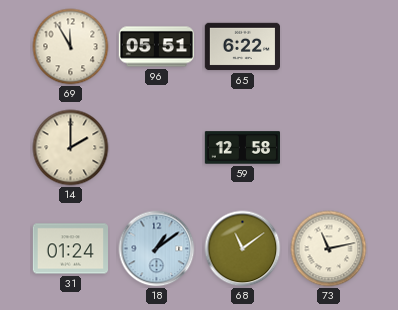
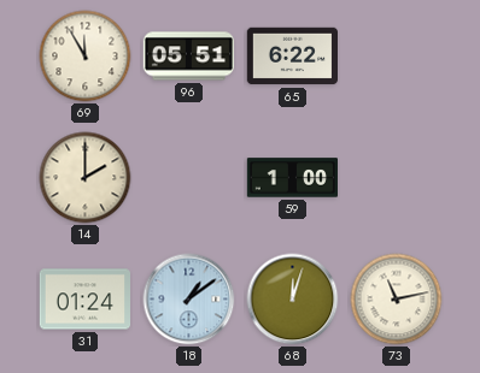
59: 12:58 -> 1:00 (292, 178)
68: 11:09 -> 12:03 (293, 300)
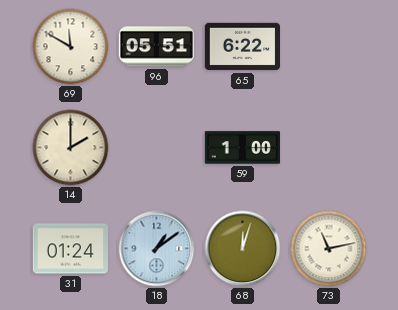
69: 11:55 -> 11:50 (71, 47)
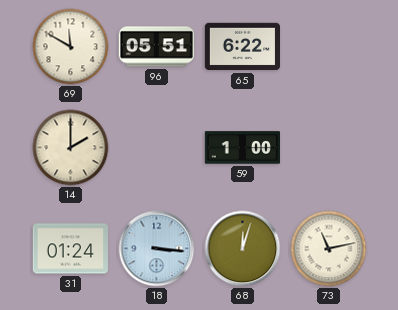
18: 1:09 -> 3:16 (157, 249)
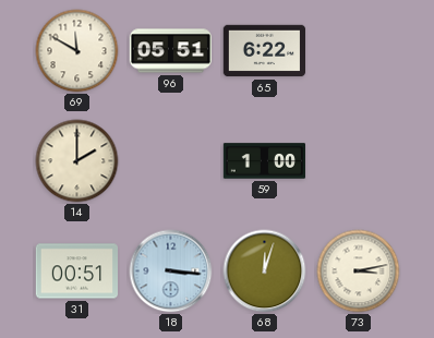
31: 01:24 -> 00:51 (76, 271)
73: 11:13 -> 3:13 (359, 271)
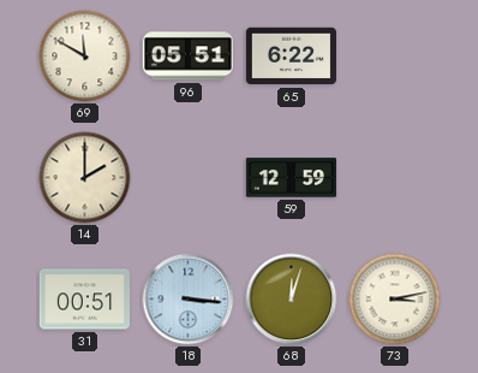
59: 1:00 -> 12:59 (291, 178)
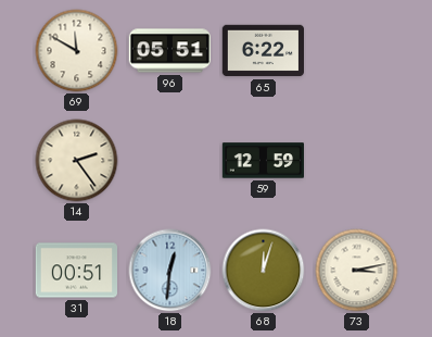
14: 2:00 -> 2:24 (77, 161)
18: 3:16 -> 12:31 (170, 271)
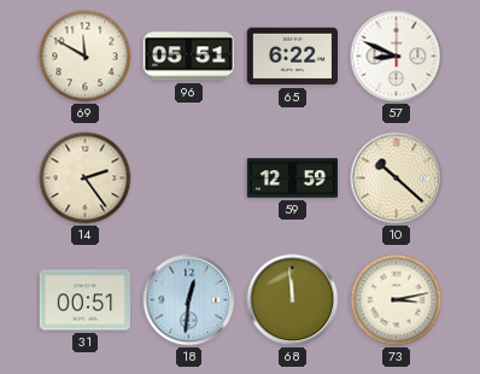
57: none -> 8:49 (397, 57)
10: none -> 10:22 (397, 179)
68: 12:03 -> 11:59 (293, 300)
